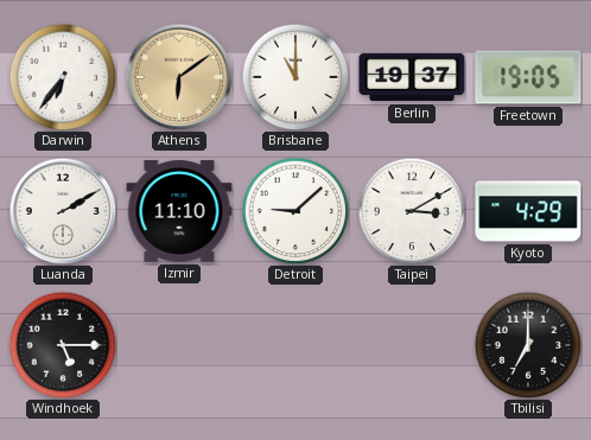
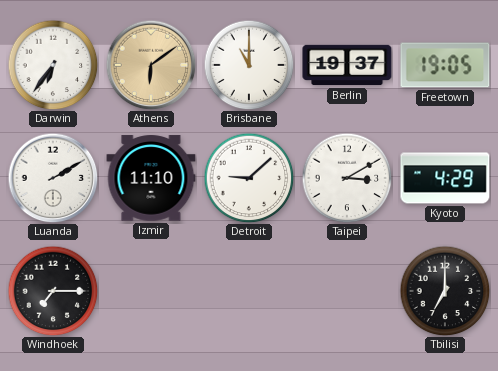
Windhoek: 5:15 -> 7:15 (53, 291)
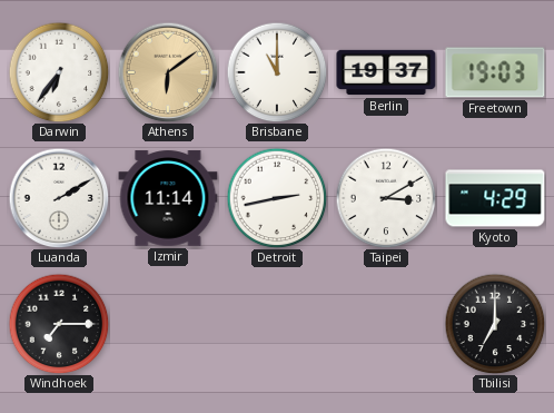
Freetown: 19:05 -> 19:03 (495, 72)
Izmir: 11:10 -> 11:14 (168, 198)
Detroit: 9:08 -> 2:43 (277, 198)
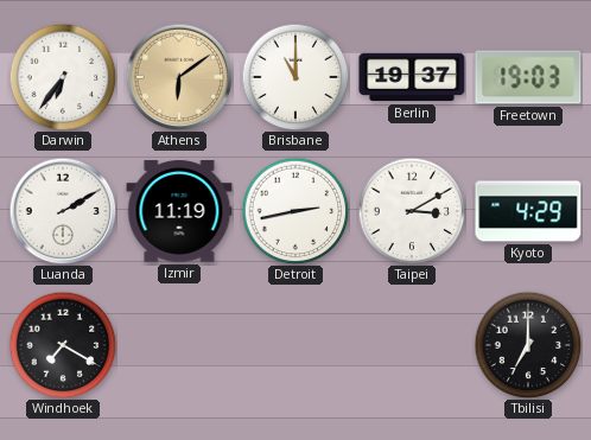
Izmir: 11:14 -> 11:19 (179, 211)
Windhoek: 7:15 -> 7:20 (63, 345)
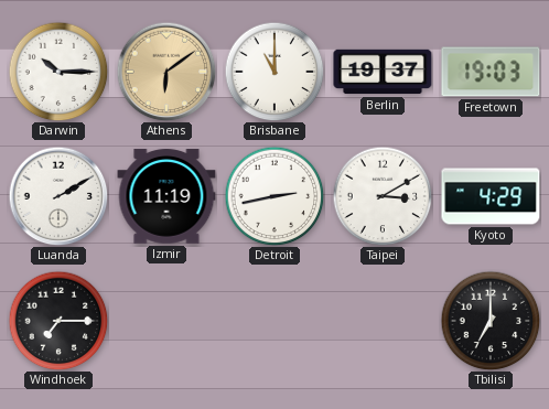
Darwin: 6:36 -> 10:15 (58, 72)
Windhoek: 7:20 -> 7:15 (58, 321)
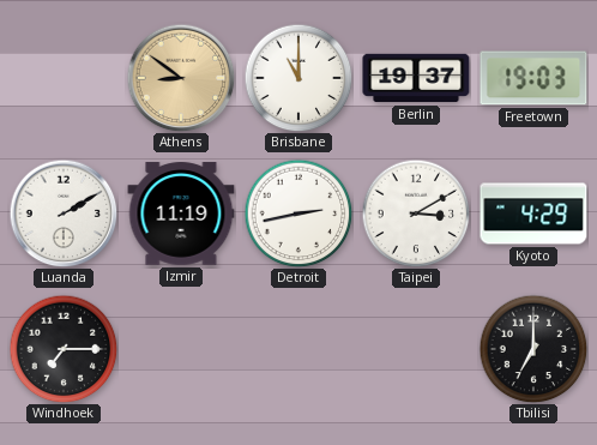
Darwin: 10:15 -> none (58, 72)
Athens: 6:09 -> 8:51 (181, 78)
